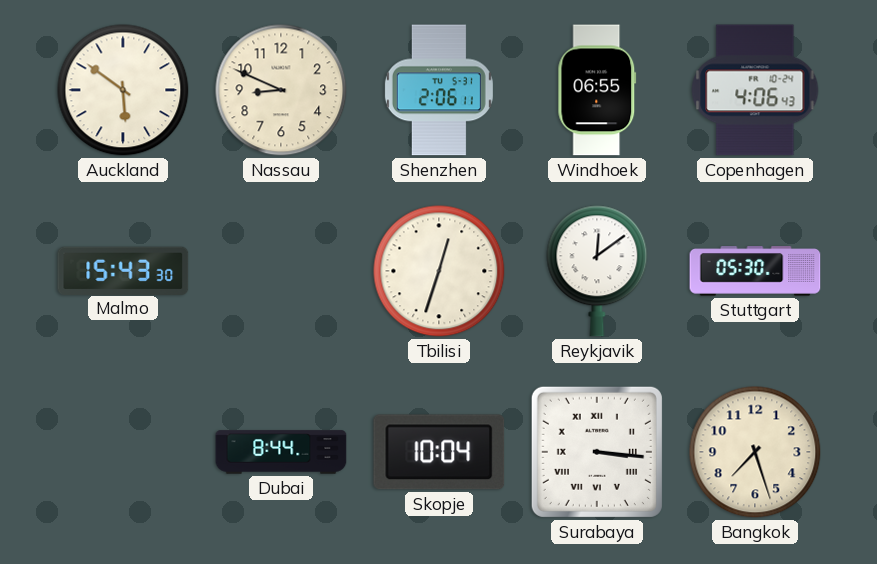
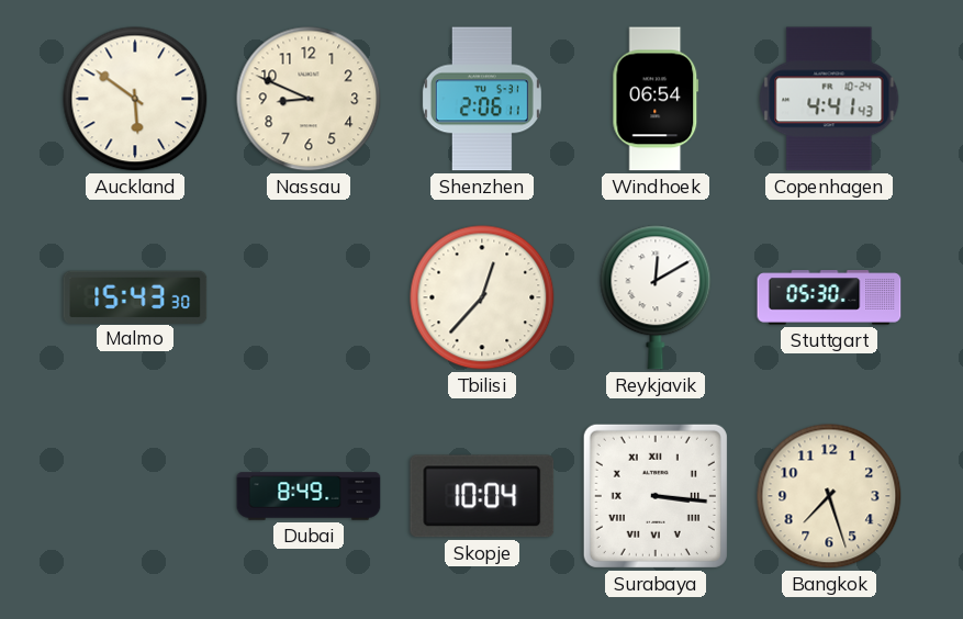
Windhoek: 06:55 -> 06:54 (656, 99)
Copenhagen: 4:06 -> 4:41 (829, 99)
Tbilisi: 12:33 -> 12:37 (482, 297)
Reykjavik: 12:09 -> 12:10 (656, 297)
Dubai: 8:44 -> 8:49 (309, 496)
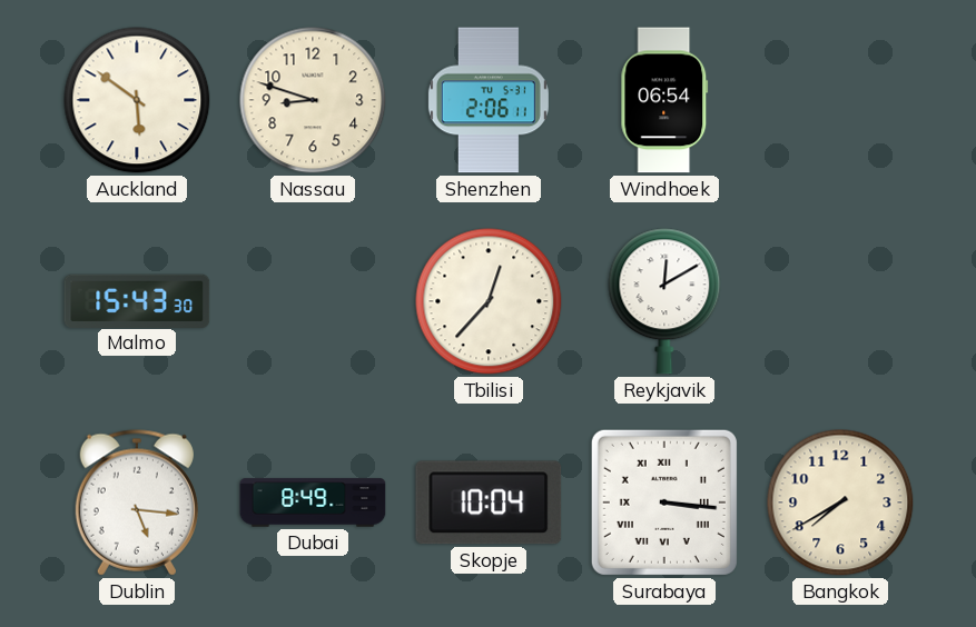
Nassau: 8:49 -> 8:48 (313, 100)
Copenhagen: 4:41 -> none (829, 99)
Stuttgart: 05:30 -> none (829, 297)
Dublin: none -> 5:16 (137, 502)
Bangkok: 7:27 -> 7:40 (840, 502)
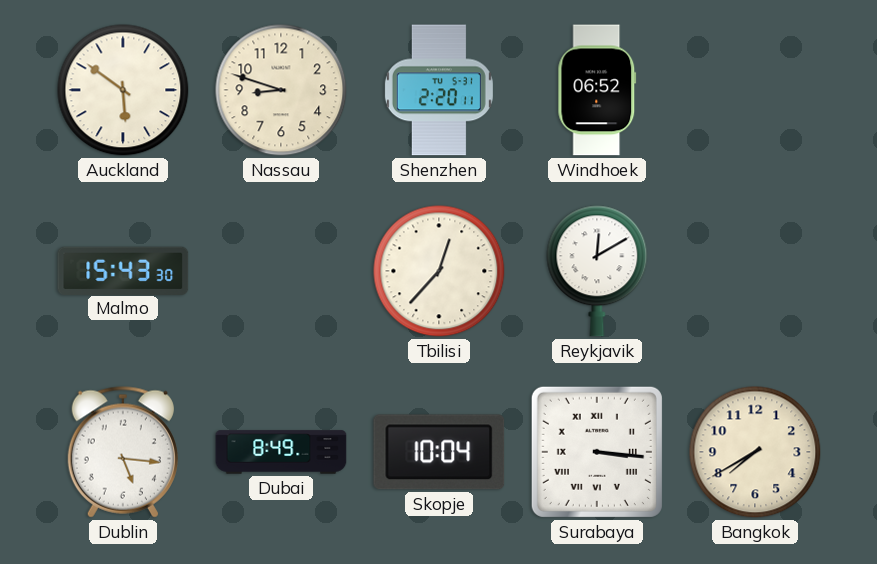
Shenzhen: 2:06 -> 2:20 (439, 90)
Windhoek: 06:54 -> 06:52 (597, 90)
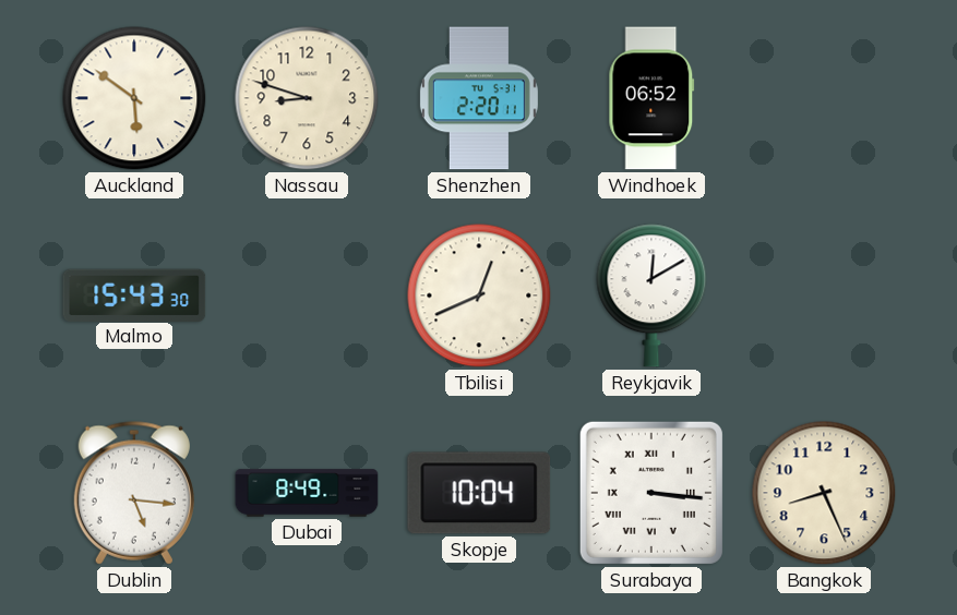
Tbilisi: 12:37 -> 12:41 (479, 296)
Bangkok: 7:40 -> 8:26 (824, 493)
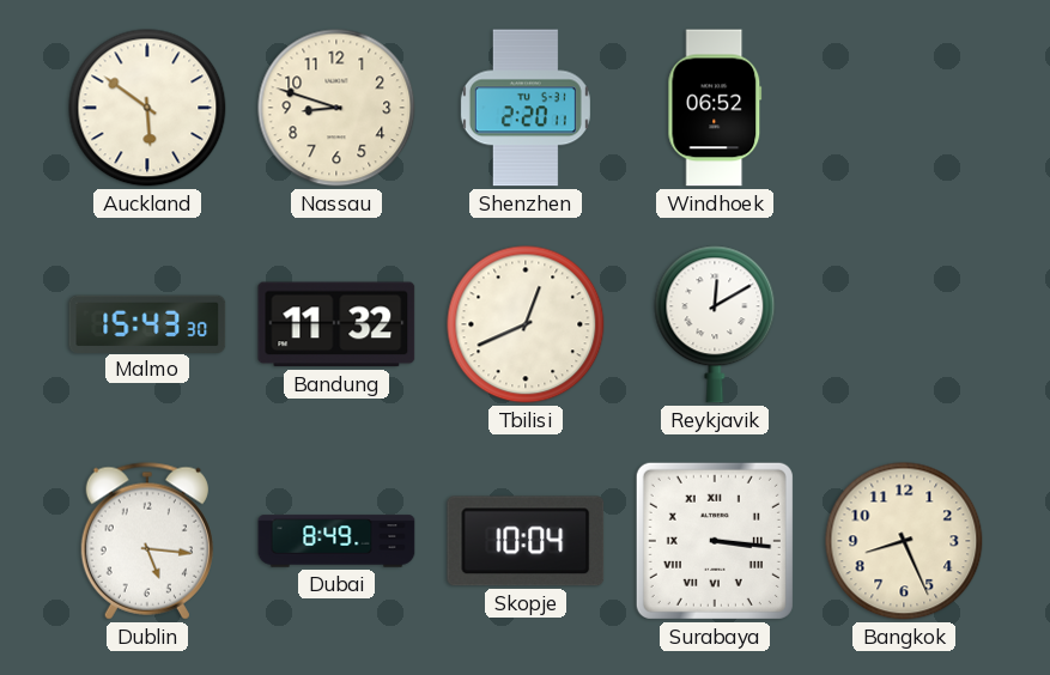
Bandung: none -> 11:32 (336, 324)
